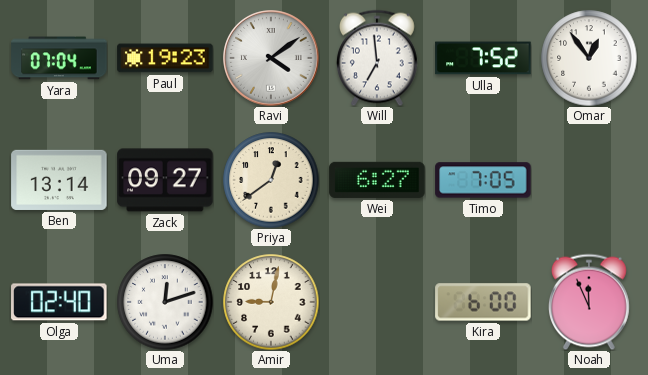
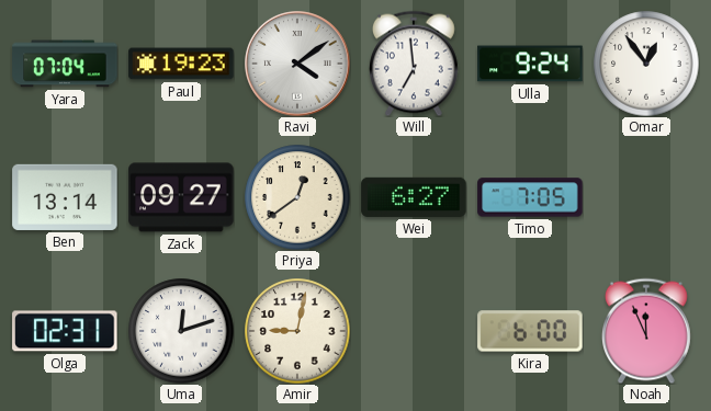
Ulla: 7:52 -> 9:24 (530, 64)
Olga: 02:40 -> 02:31 (65, 331)
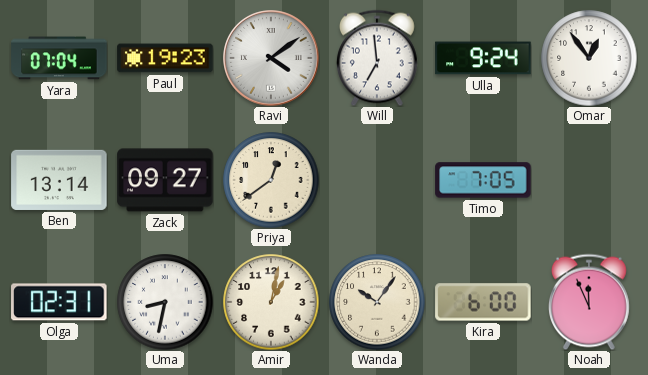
Wei: 6:27 -> none (414, 197)
Uma: 12:12 -> 8:32 (165, 302)
Amir: 9:02 -> 1:02 (271, 302)
Wanda: none -> 10:06 (377, 302)
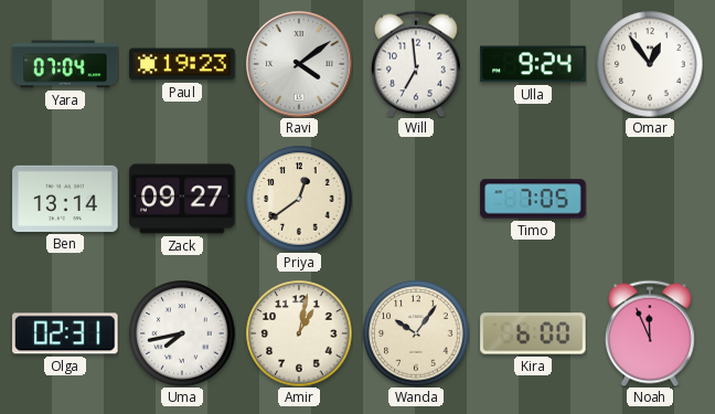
Uma: 8:32 -> 7:43 (182, 333)
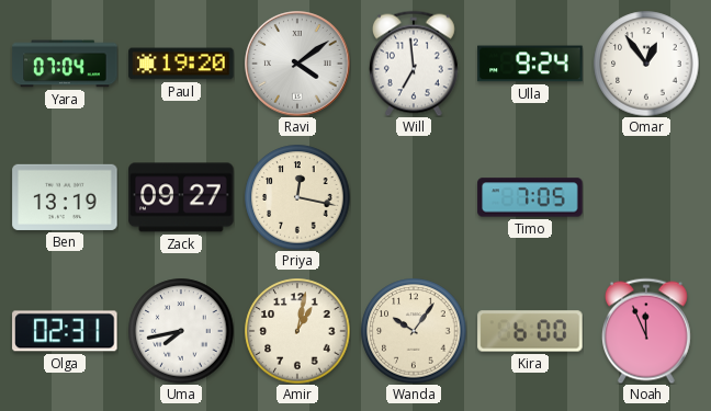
Paul: 19:23 -> 19:20 (181, 64)
Ben: 13:14 -> 13:19 (65, 197)
Priya: 12:39 -> 12:17 (297, 197)
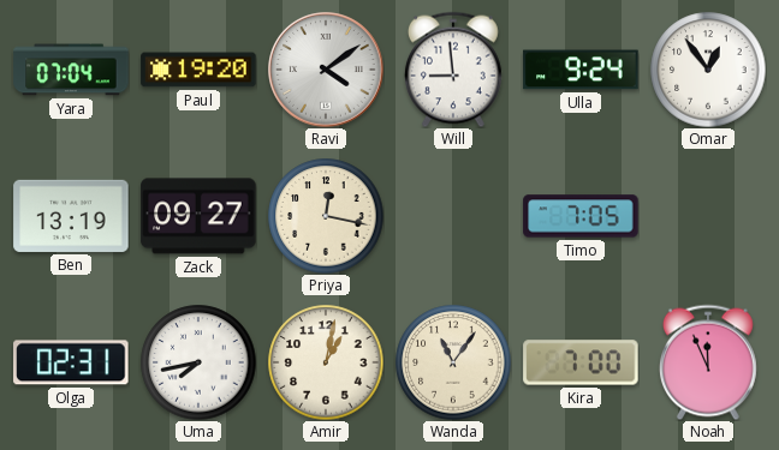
Will: 6:59 -> 8:59 (453, 70)
Wanda: 10:06 -> 11:06 (453, 362)
Kira: 6:00 -> 7:00 (581, 362)
